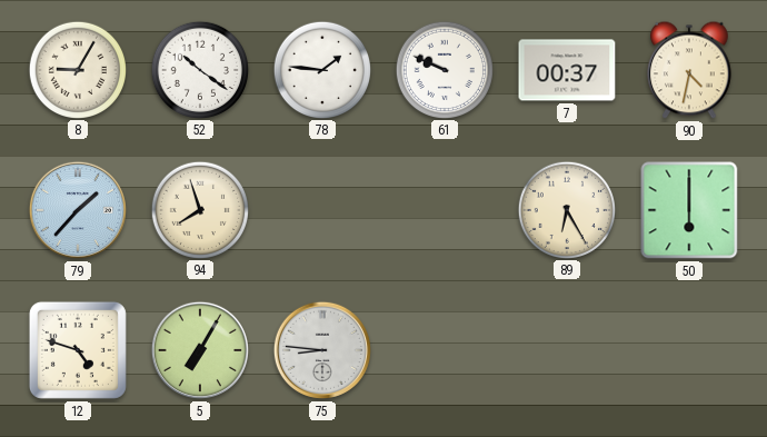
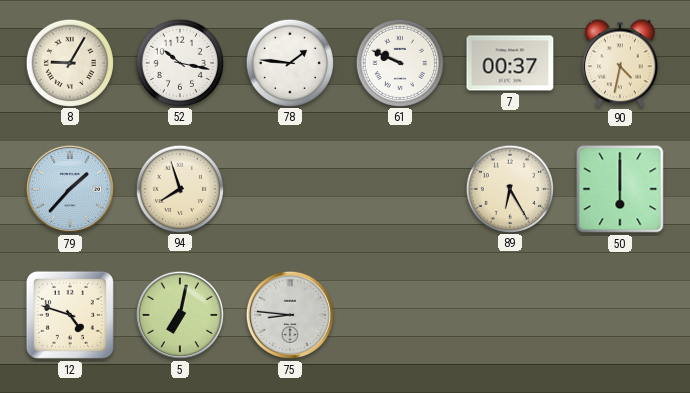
52: 10:21 -> 10:17 (179, 62)
5: 7:05 -> 7:02 (180, 315)
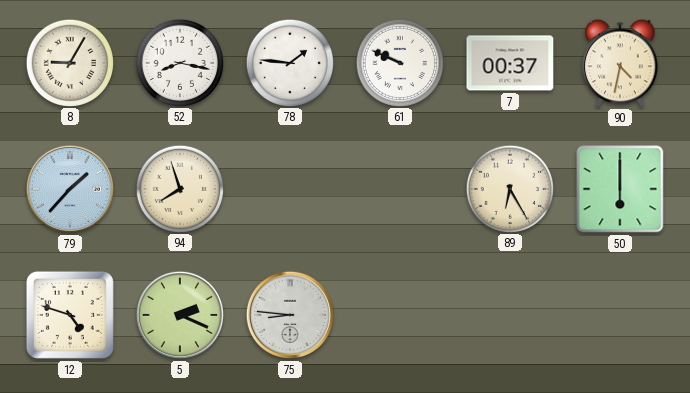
52: 10:17 -> 8:17 (179, 62)
5: 7:02 -> 2:19 (180, 315)
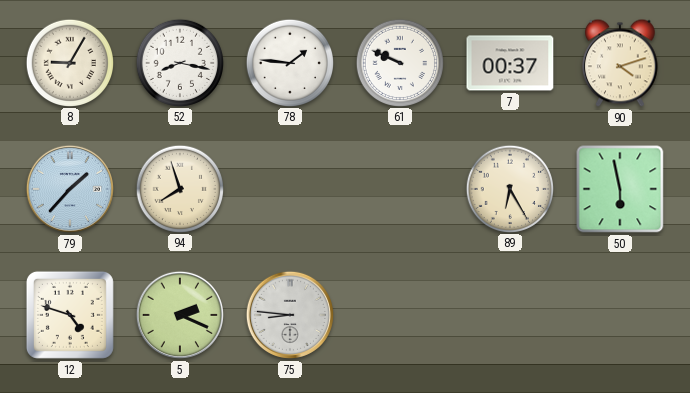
90: 4:32 -> 4:12 (621, 63)
50: 6:00 -> 5:58 (620, 189)
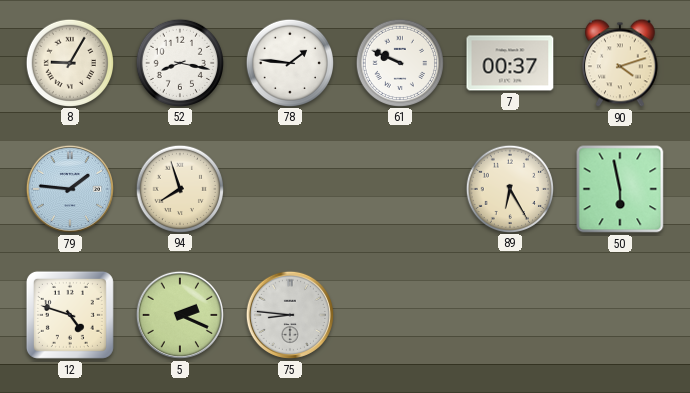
79: 1:37 -> 1:46 (70, 189)
